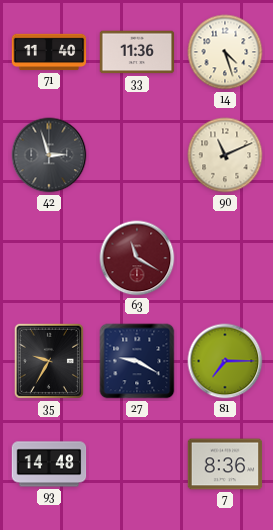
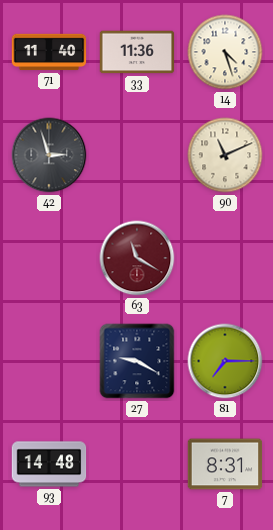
35: 9:35 -> none (49, 361)
7: 8:36 -> 8:31 (225, 464)
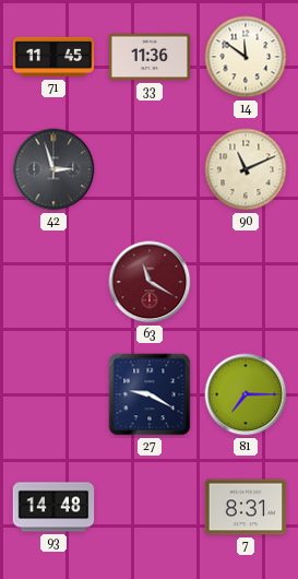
71: 11:40 -> 11:45 (53, 57)
14: 4:27 -> 11:51 (246, 57)
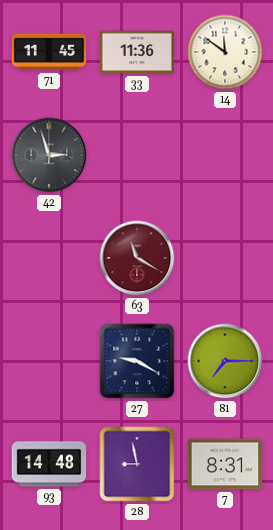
90: 11:11 -> none (246, 169)
28: none -> 8:58 (137, 464)
